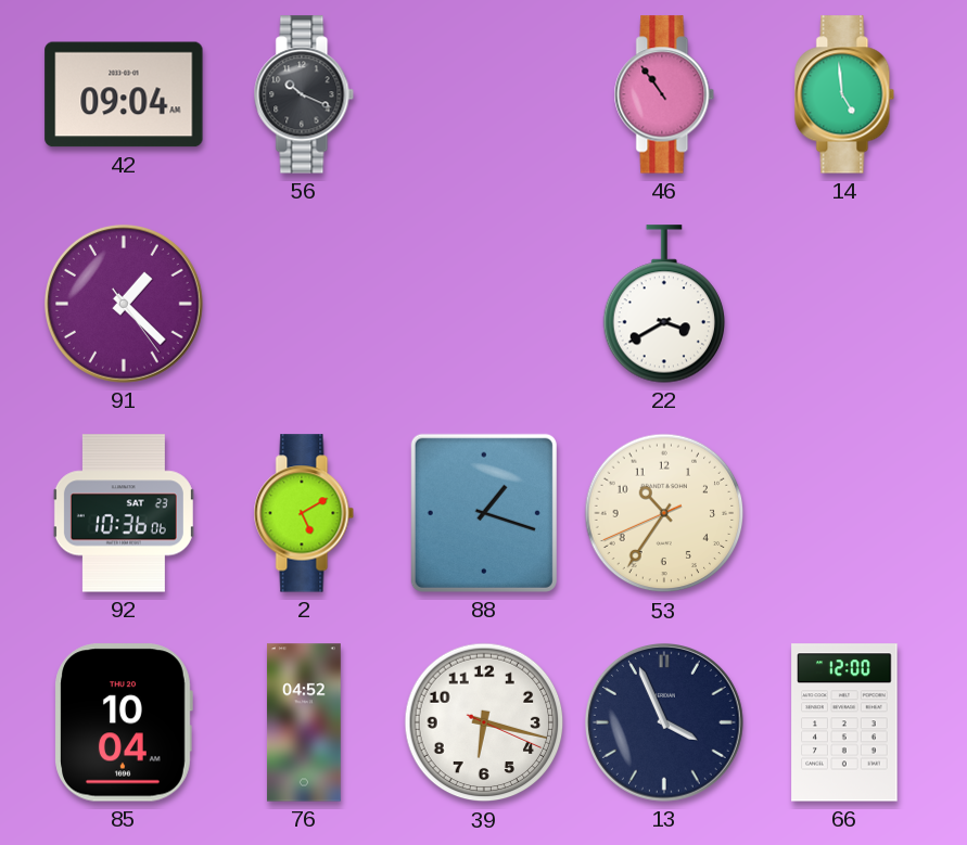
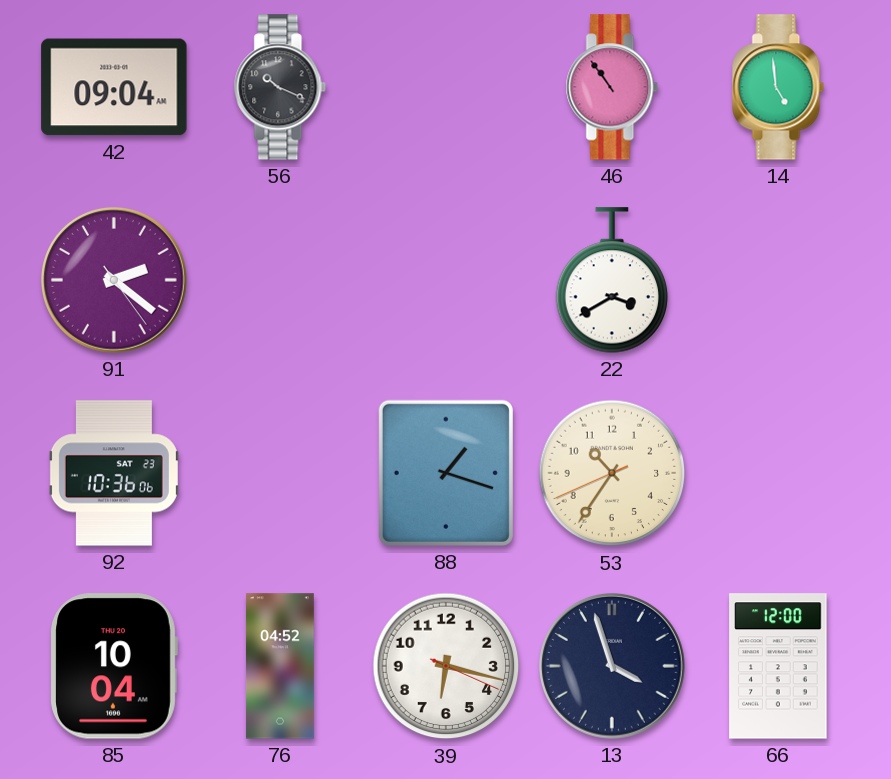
91: 1:22 -> 2:21 (114, 280)
2: 5:10 -> none (304, 513)
13: 3:56 -> 3:57 (612, 666)
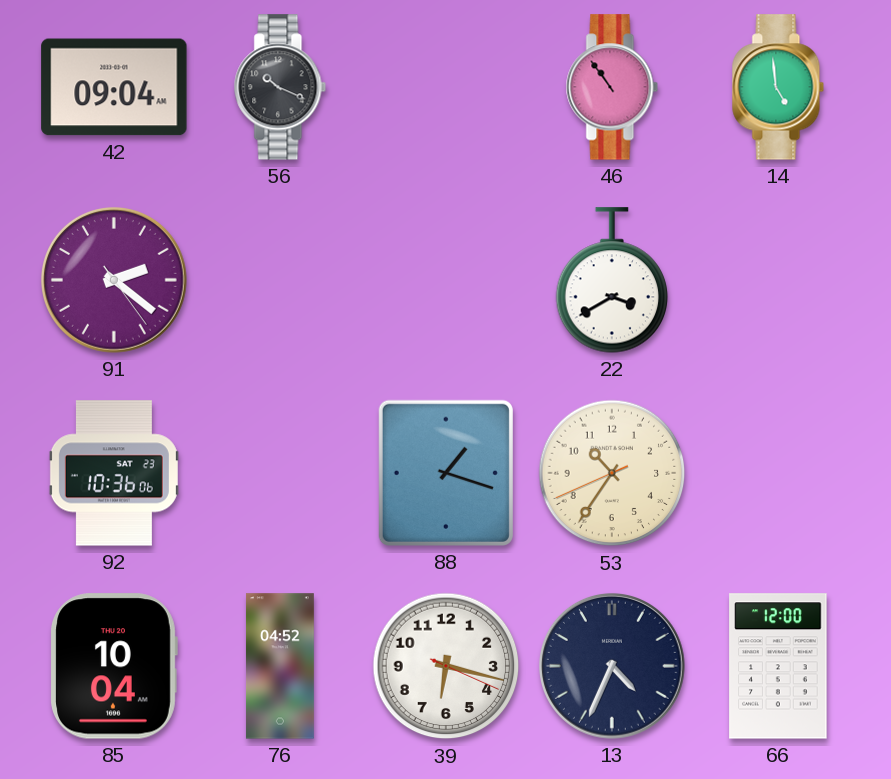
13: 3:57 -> 4:34 (612, 666)
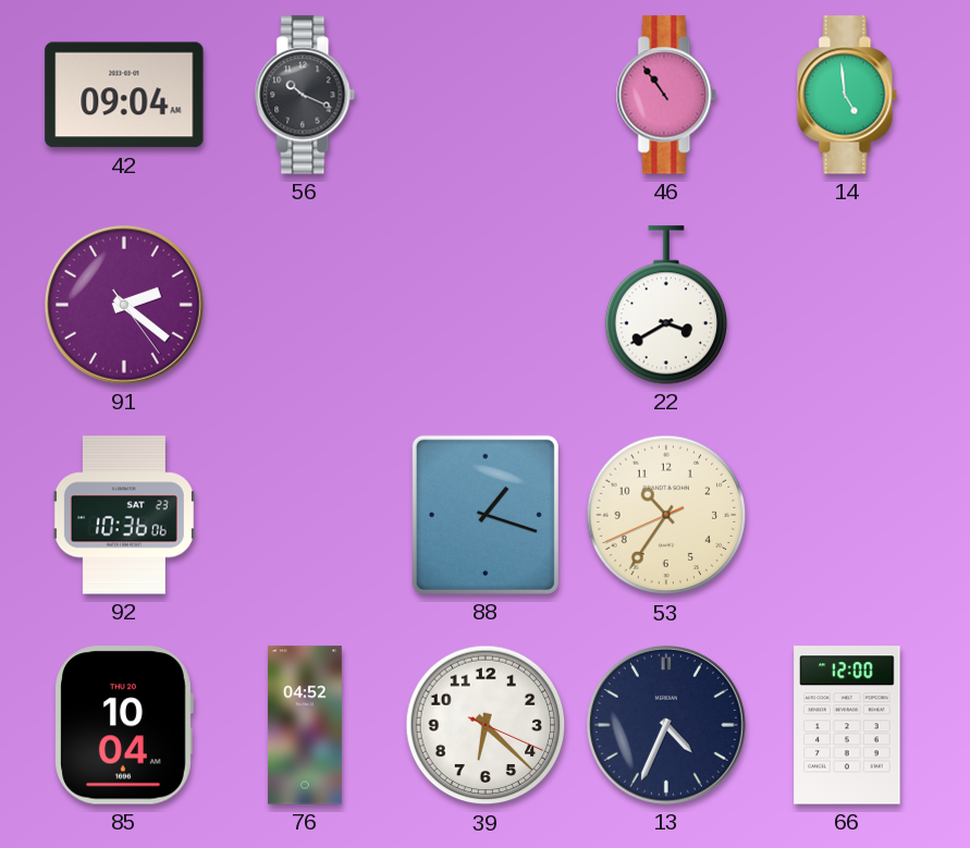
39: 6:17 -> 6:22 (486, 725)
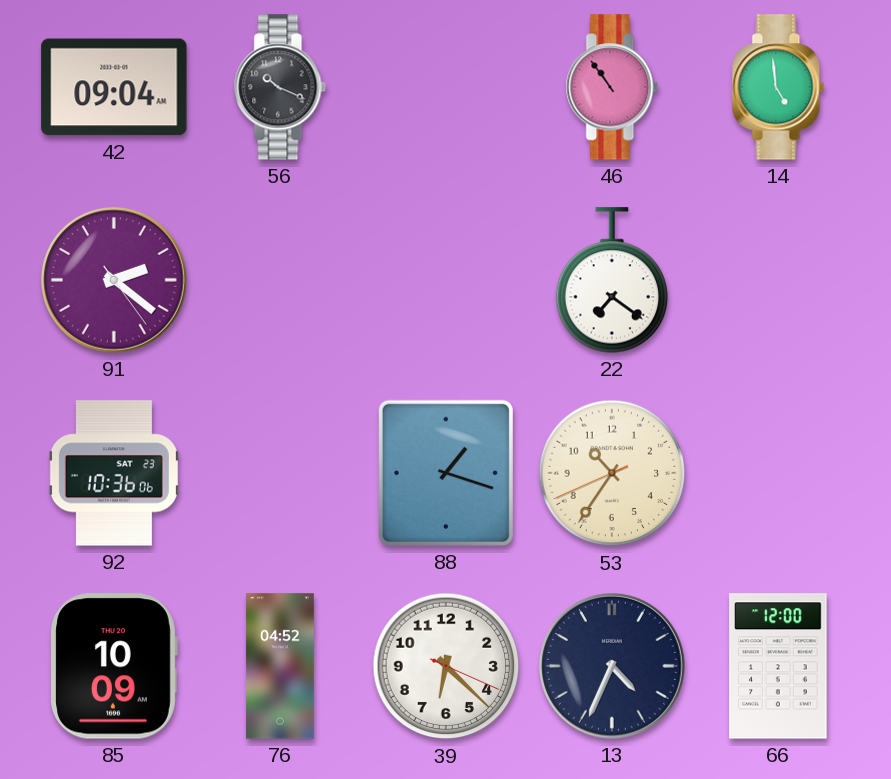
22: 3:40 -> 7:21 (612, 280)
85: 10:04 -> 10:09 (114, 666)
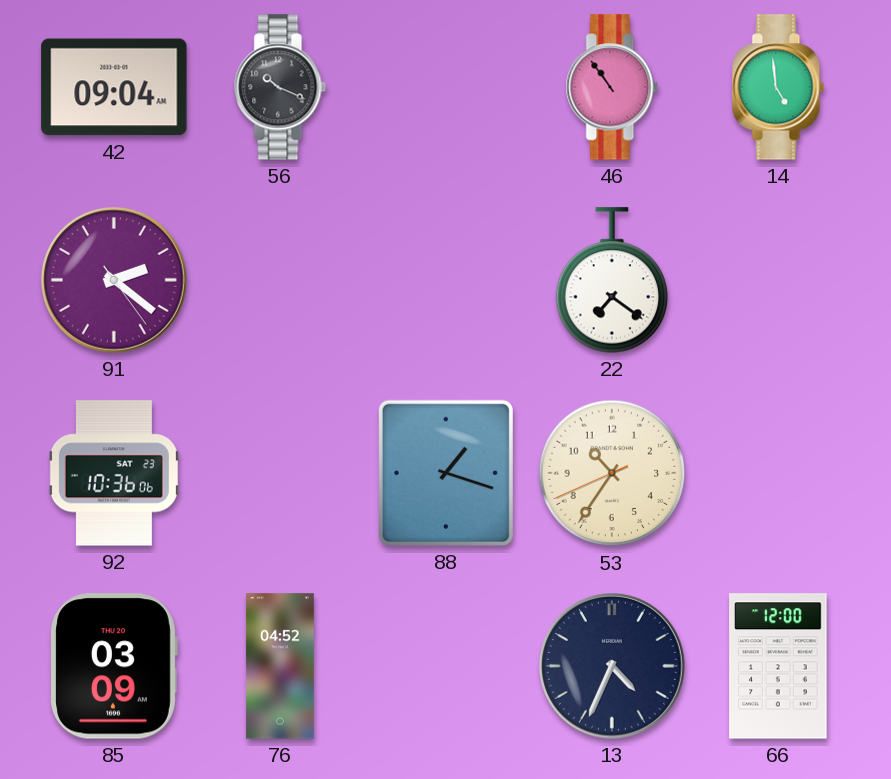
85: 10:09 -> 03:09 (114, 666)
39: 6:22 -> none (446, 666)
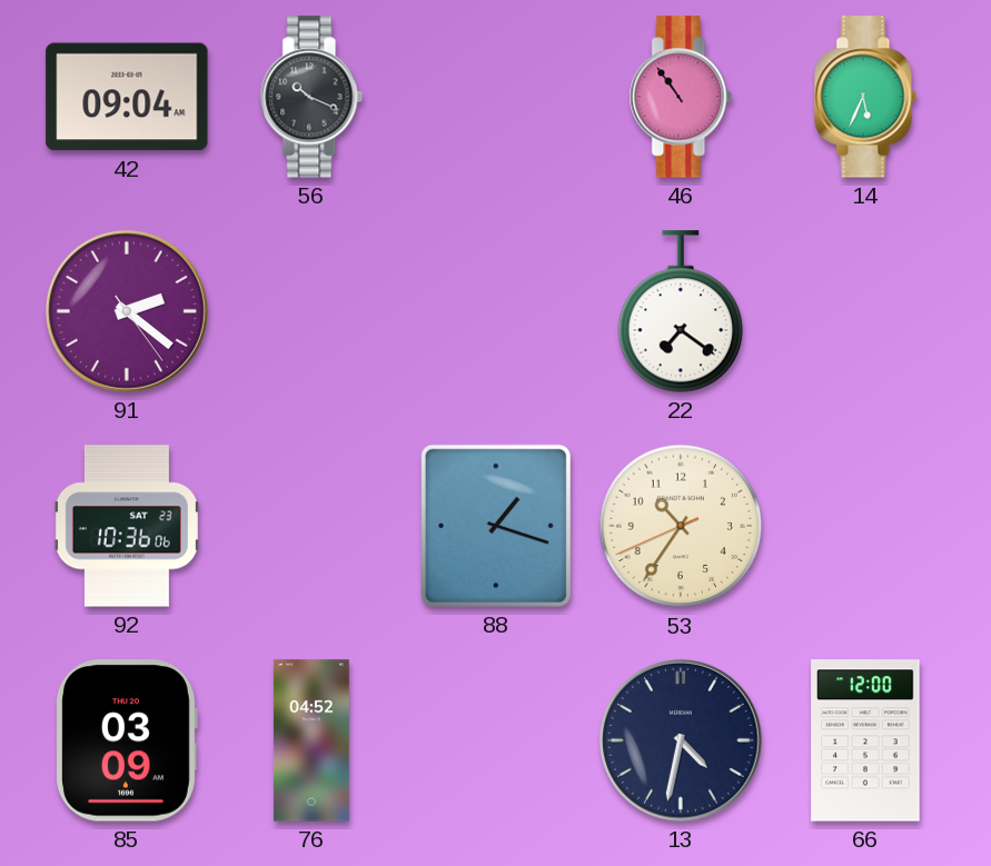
14: 4:59 -> 5:34 (865, 97)
13: 4:34 -> 4:32 (681, 740)
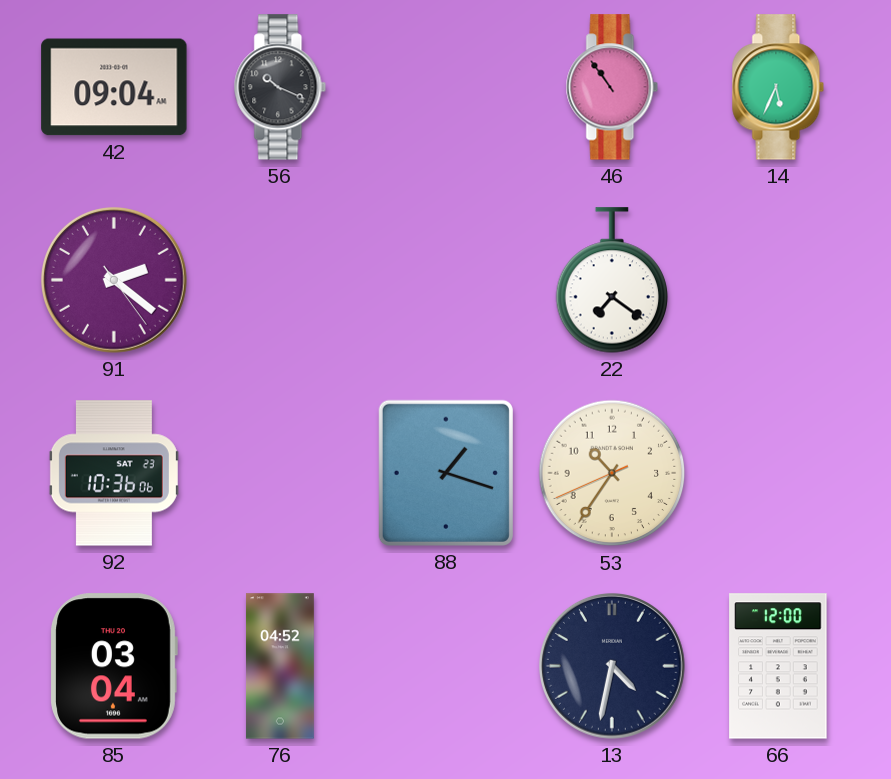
85: 03:09 -> 03:04 (114, 666)
